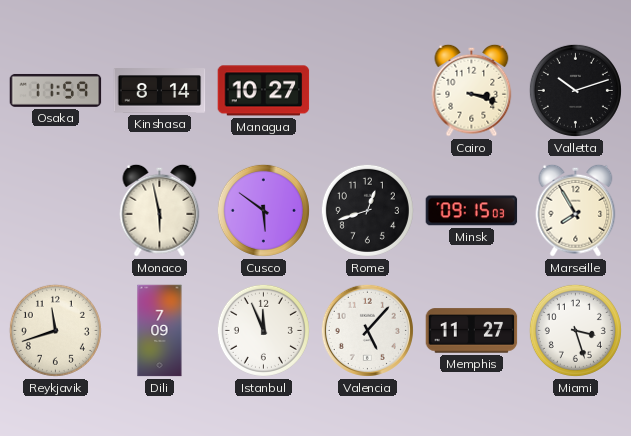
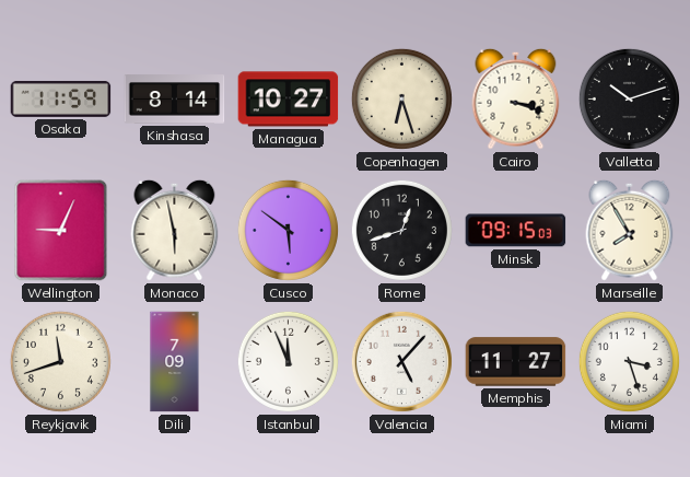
Copenhagen: none -> 6:27 (401, 98)
Wellington: none -> 9:04 (61, 231)
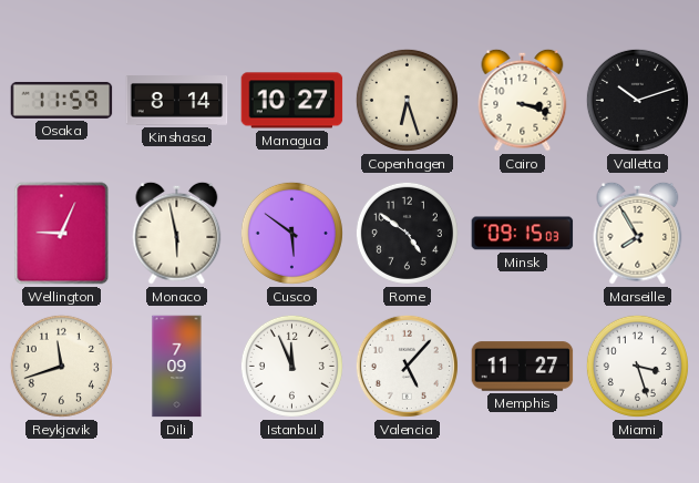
Rome: 12:42 -> 4:51 (407, 233)
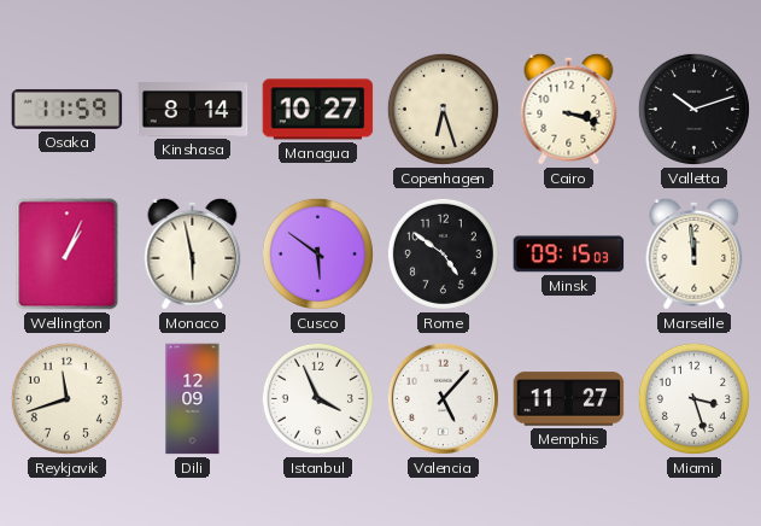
Wellington: 9:04 -> 1:04 (68, 255)
Marseille: 7:55 -> 11:59 (695, 253)
Dili: 7:09 -> 12:09 (193, 399)
Istanbul: 11:56 -> 3:56 (317, 398)
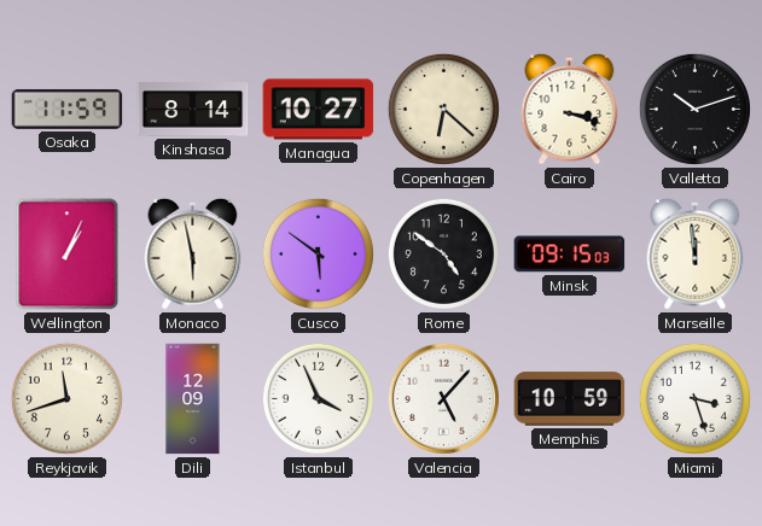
Copenhagen: 6:27 -> 6:22 (443, 109)
Memphis: 11:27 -> 10:59 (570, 399)
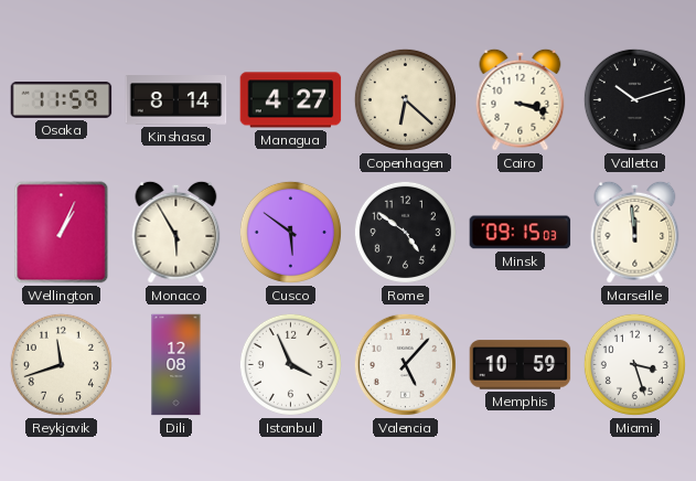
Managua: 10:27 -> 4:27 (291, 100)
Monaco: 5:58 -> 5:55 (176, 232)
Dili: 12:09 -> 12:08 (176, 365)
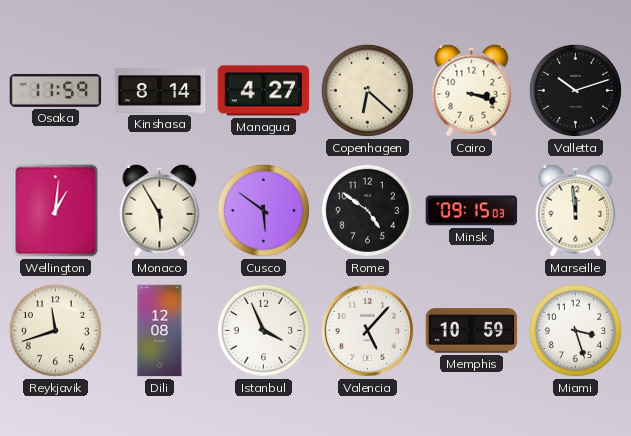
Wellington: 1:04 -> 1:01 (56, 211)
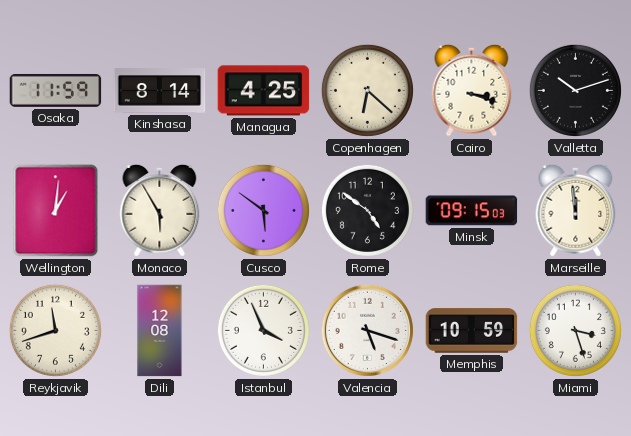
Managua: 4:27 -> 4:25 (264, 91)
Valencia: 5:07 -> 5:18 (367, 330)
